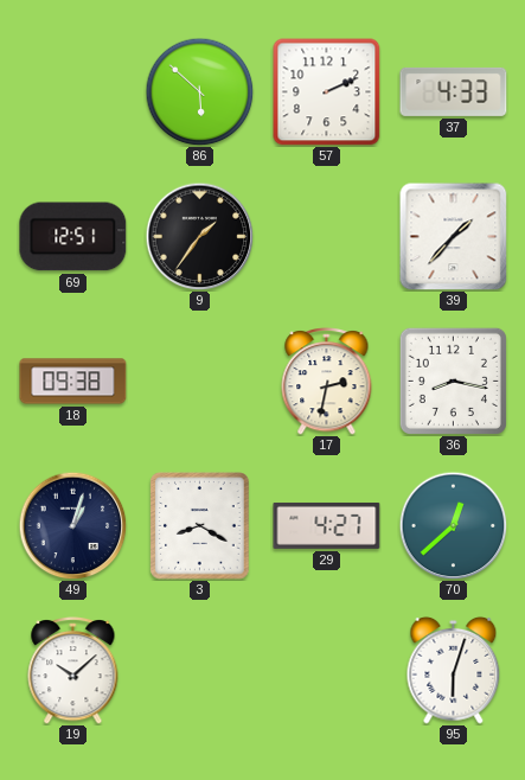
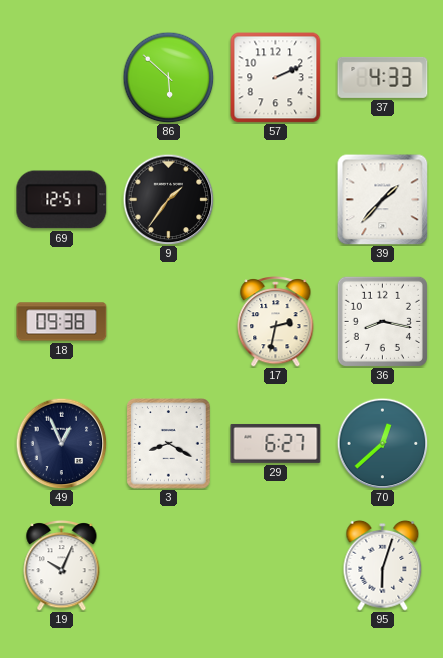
49: 1:03 -> 12:56 (61, 443)
29: 4:27 -> 6:27 (276, 443)
19: 10:08 -> 10:04 (62, 566)
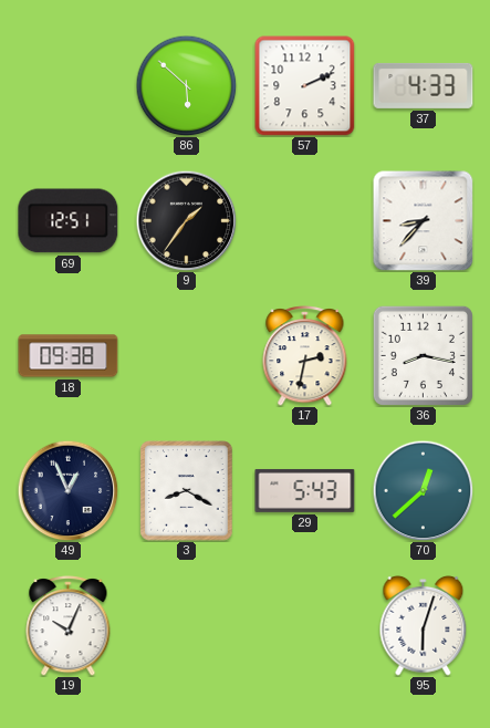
39: 1:37 -> 8:37 (423, 220)
29: 6:27 -> 5:43 (305, 490)
